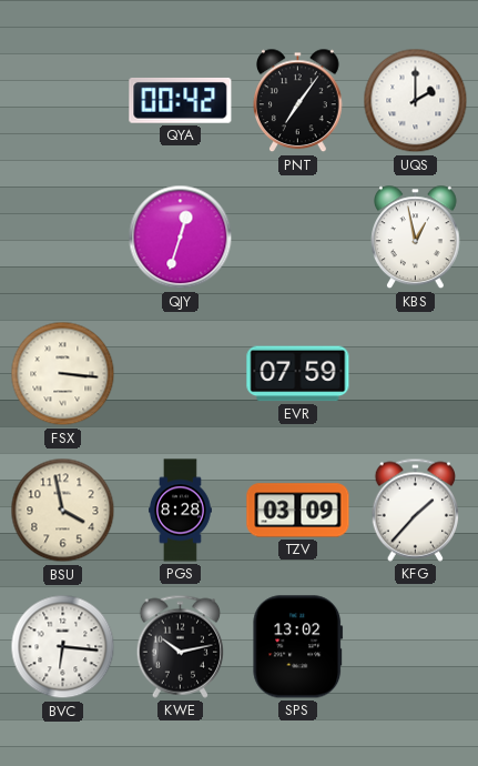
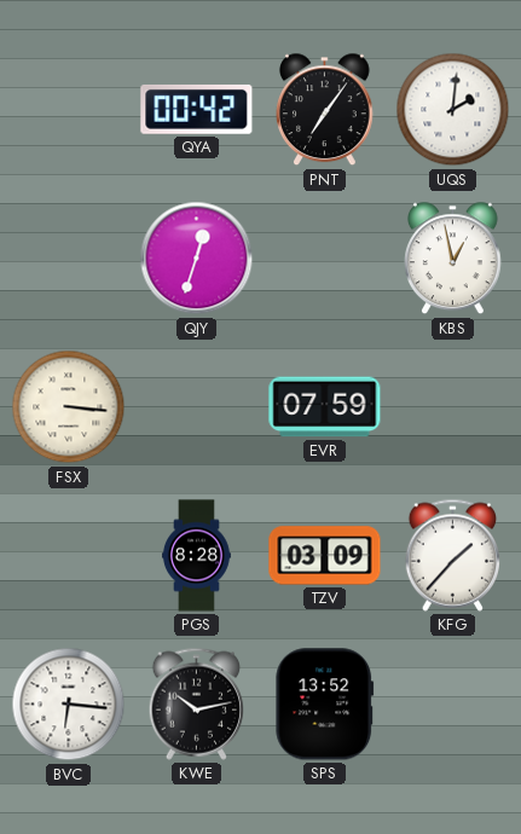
UQS: 2:00 -> 2:01 (453, 110)
BSU: 3:58 -> none (63, 511)
SPS: 13:02 -> 13:52 (325, 705)
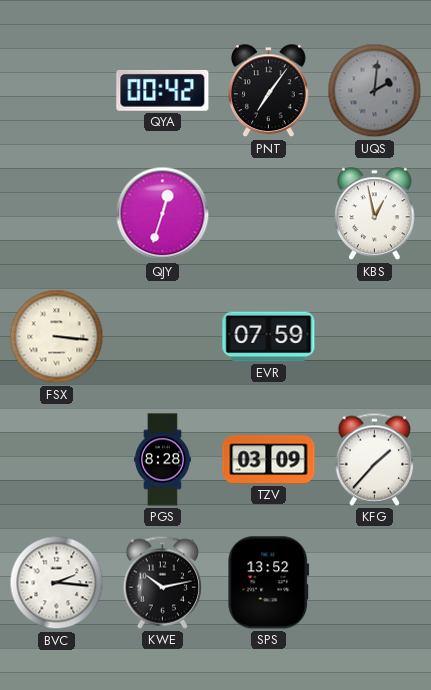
UQS dial: white -> grey (375, 91)
BVC: 6:16 -> 2:16 (57, 583)
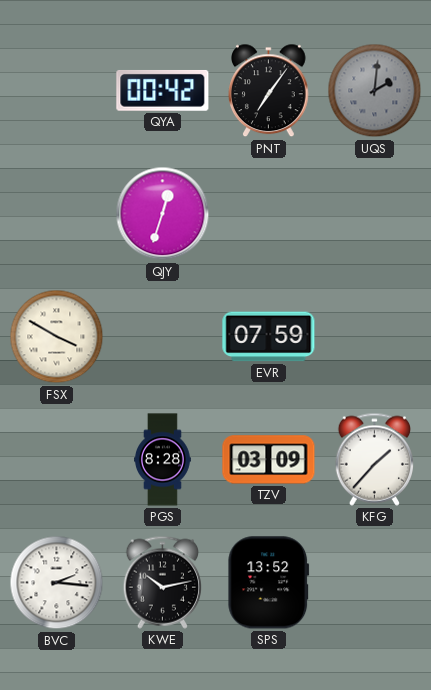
KBS: 12:58 -> none (375, 214)
FSX: 3:16 -> 3:50 (57, 337)
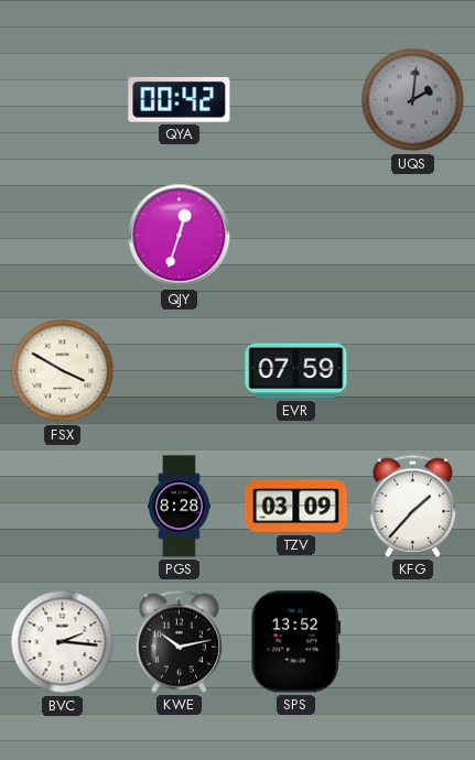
PNT: 7:06 -> none (269, 91)
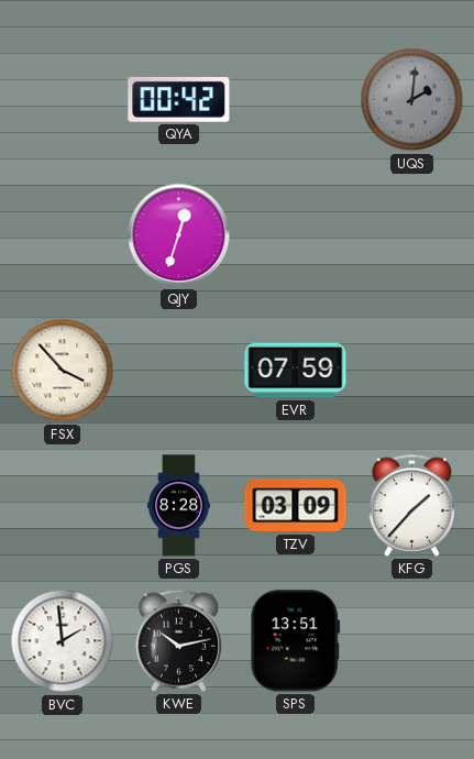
FSX: 3:50 -> 3:53 (63, 371)
BVC: 2:16 -> 1:59 (63, 641)
SPS: 13:52 -> 13:51 (296, 641)
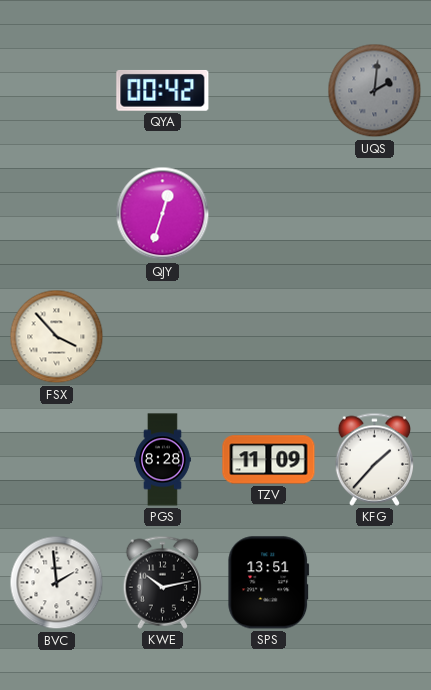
EVR: 07:59 -> none (296, 371)
TZV: 03:09 -> 11:09 (269, 460)
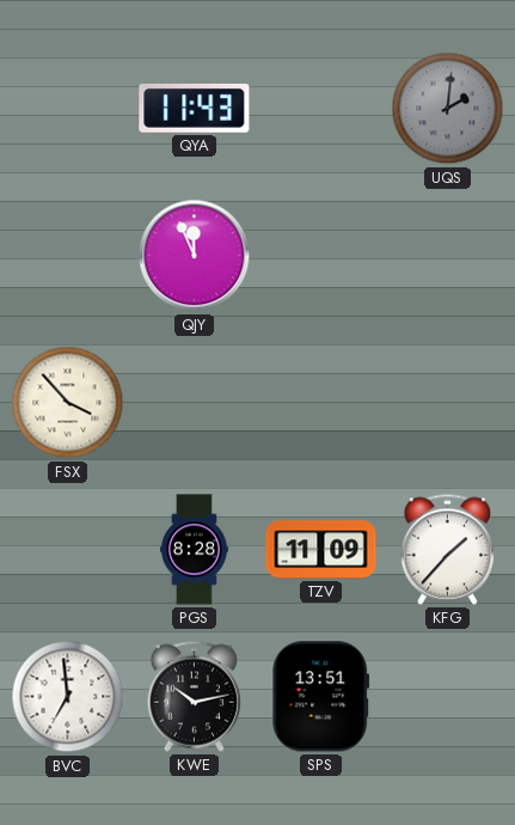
QYA: 00:42 -> 11:43 (195, 108)
QJY: 12:33 -> 11:56 (195, 256)
BVC: 1:59 -> 6:59 (68, 697)
